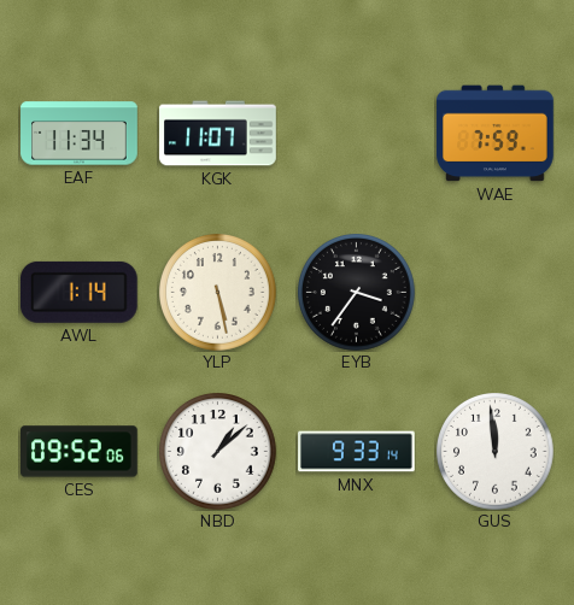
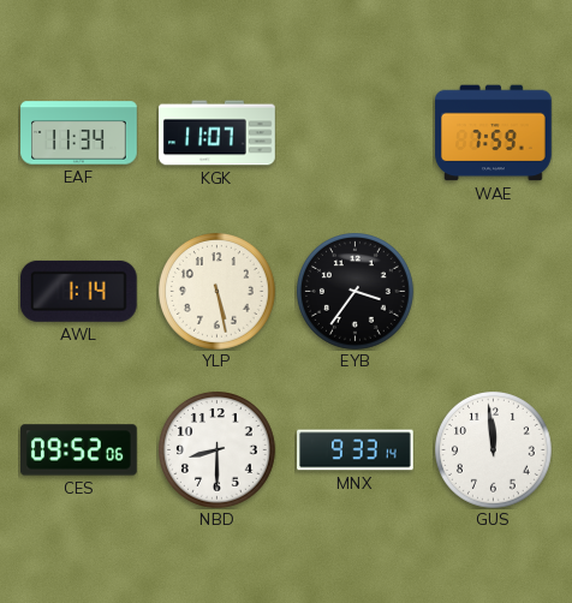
NBD: 1:08 -> 8:30 (218, 450)
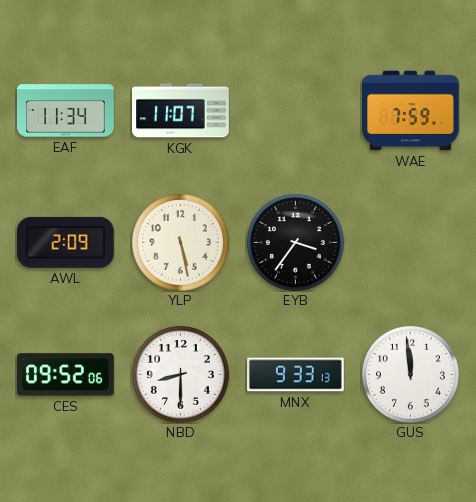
AWL: 1:14 -> 2:09 (65, 242)
MNX: 9:33:14 -> 9:33:13 (296, 375)
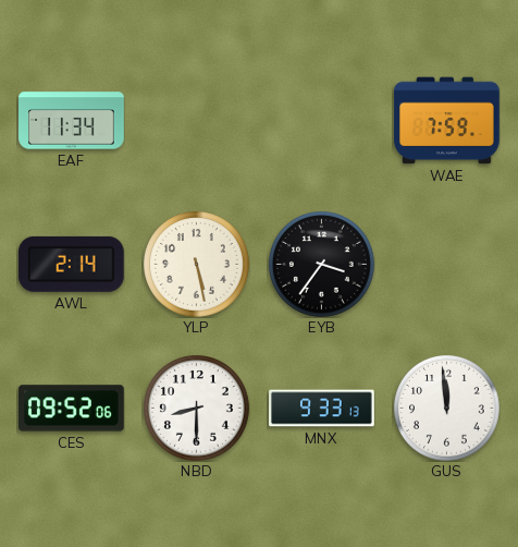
KGK: 11:07 -> none (181, 111)
AWL: 2:09 -> 2:14 (71, 264)
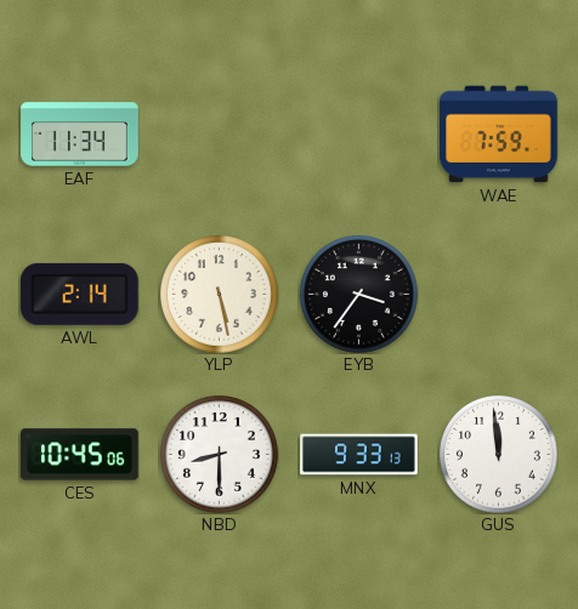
CES: 09:52 -> 10:45 (80, 455)
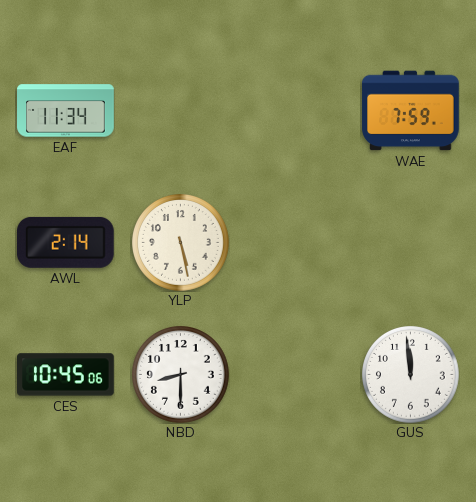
EYB: 3:36 -> none (359, 295)
MNX: 9:33 -> none (359, 455)
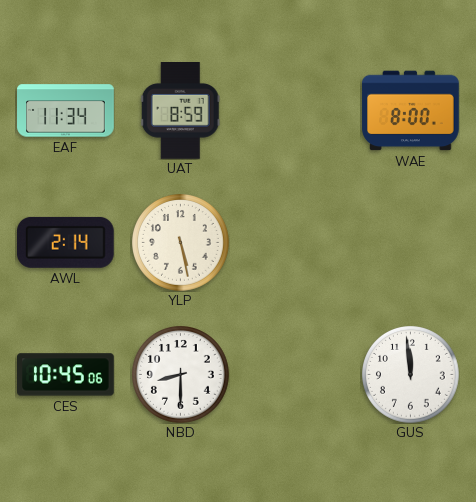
UAT: none -> 8:59 (180, 111)
WAE: 7:59 -> 8:00 (411, 111)
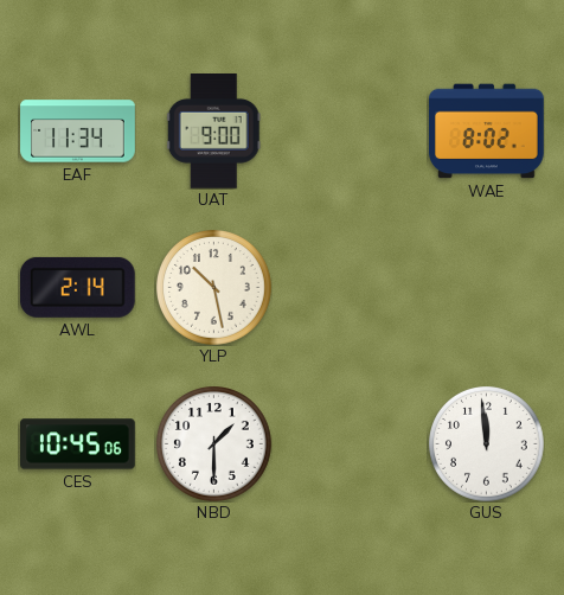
UAT: 8:59 -> 9:00 (213, 132)
WAE: 8:00 -> 8:02 (487, 132)
YLP: 5:28 -> 10:28 (214, 288)
NBD: 8:30 -> 1:30 (214, 444)
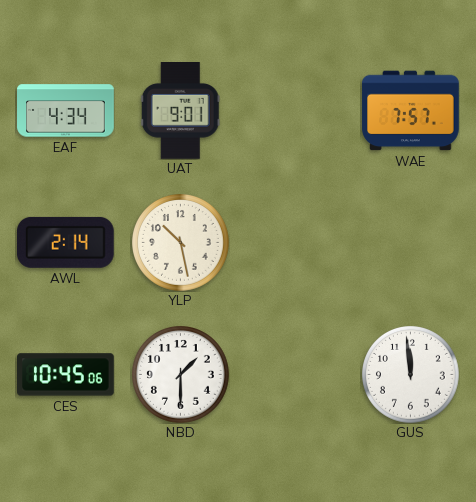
EAF: 11:34 -> 4:34 (66, 111)
UAT: 9:00 -> 9:01 (180, 111)
WAE: 8:02 -> 7:57 (411, 111)
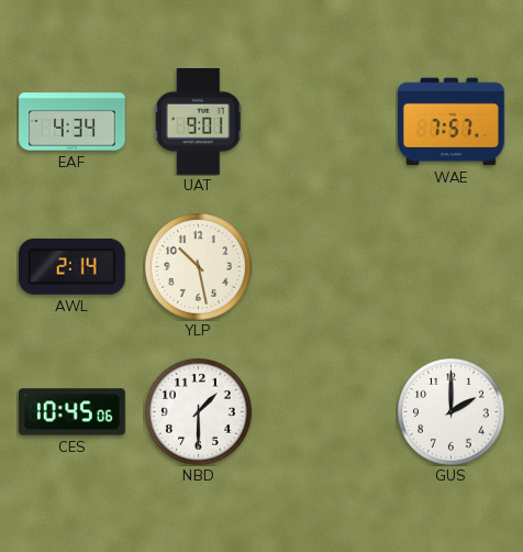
GUS: 11:59 -> 2:00 (452, 412)
